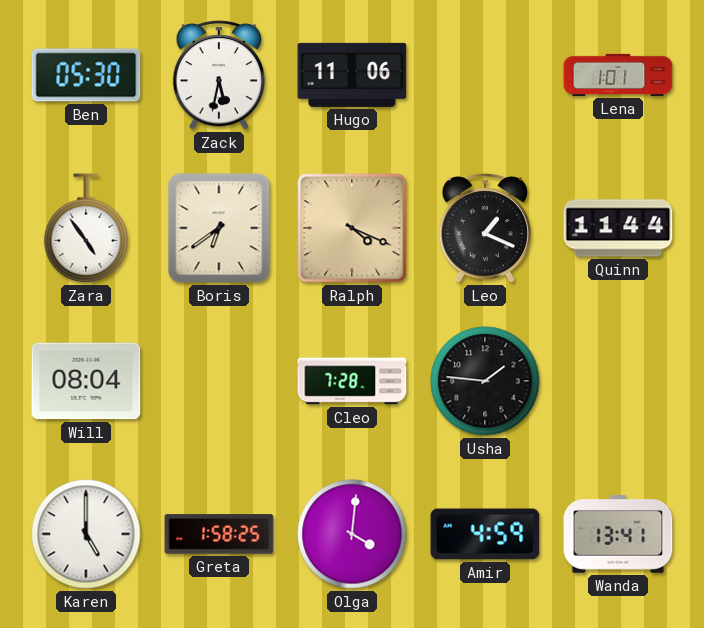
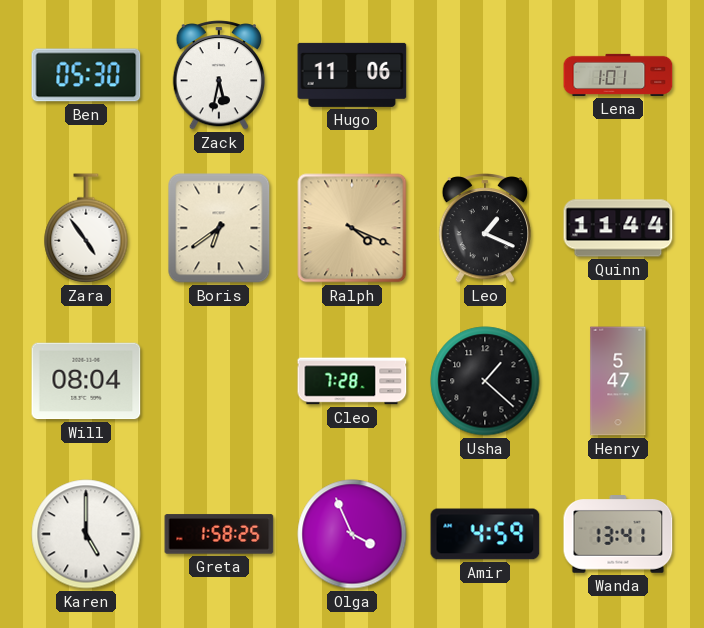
Usha: 1:46 -> 1:22 (485, 381)
Henry: none -> 5:47 (618, 381)
Olga: 4:01 -> 3:56 (352, 534)
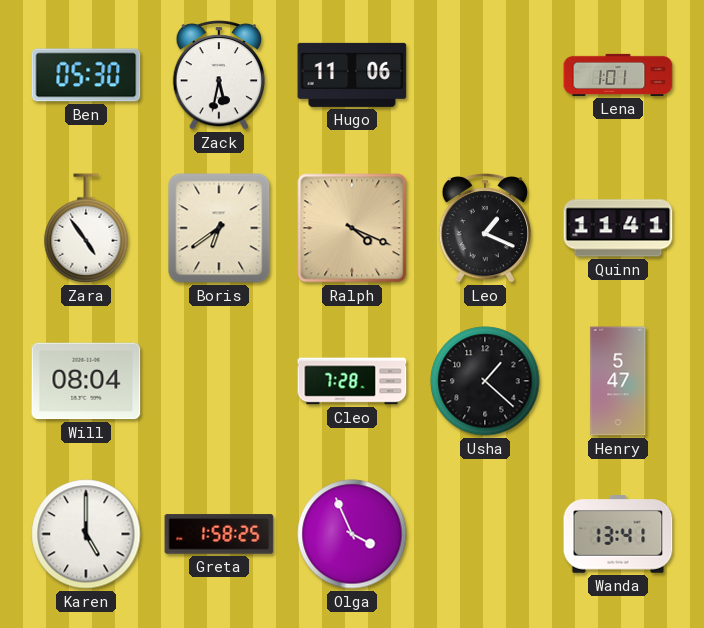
Quinn: 11:44 -> 11:41 (618, 228)
Amir: 4:59 -> none (485, 534)
